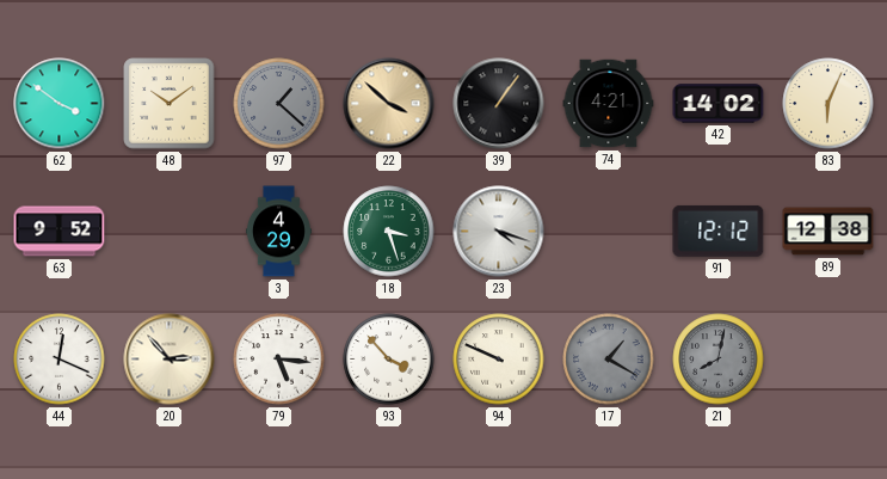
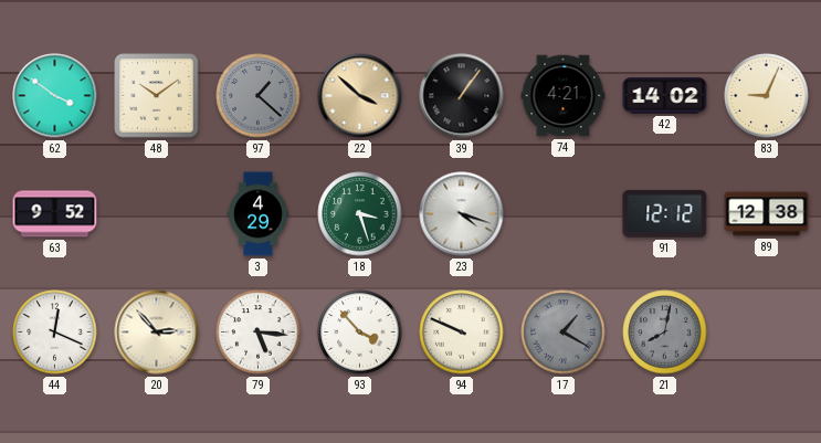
83: 6:04 -> 9:04 (767, 96)
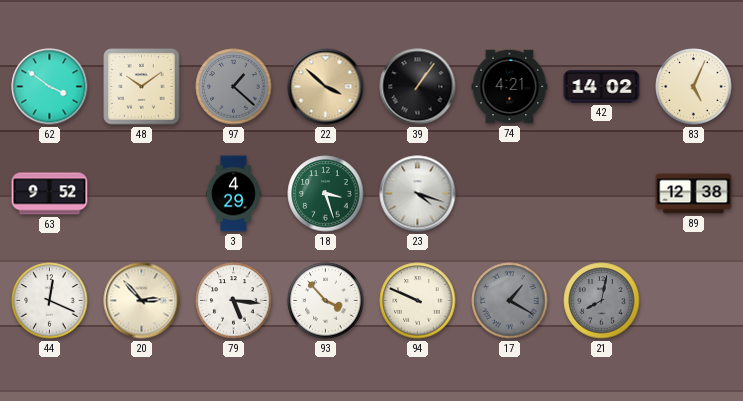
83: 9:04 -> 5:04 (694, 87)
91: 12:12 -> none (665, 213)
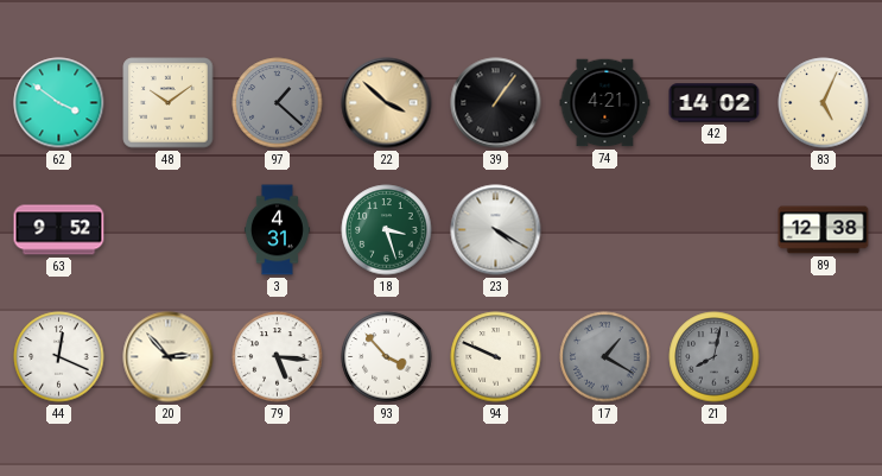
3: 4:29 -> 4:31 (277, 230)
23: 4:18 -> 4:20 (496, 230)
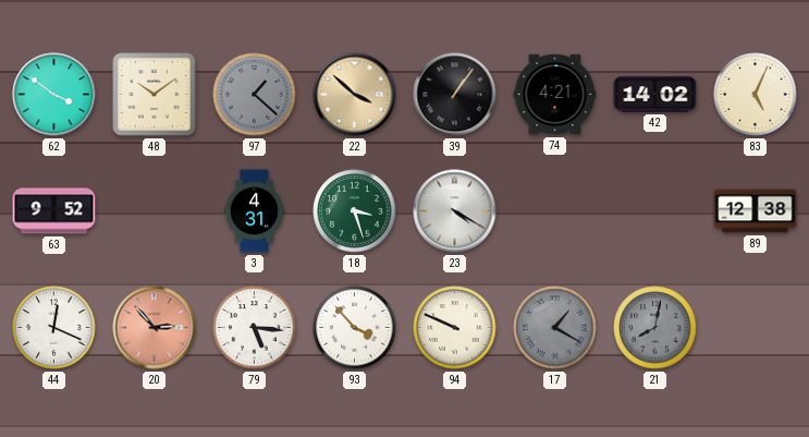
20 dial: cream -> salmon (155, 328)
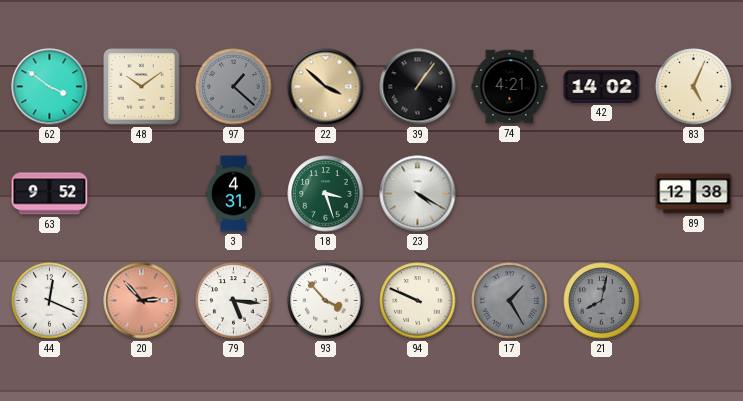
17: 1:20 -> 1:25 (510, 301)
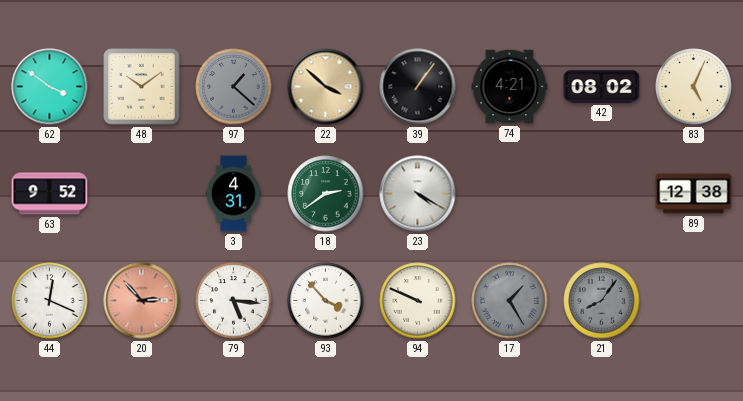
42: 14:02 -> 08:02 (602, 87)
18: 3:27 -> 2:39 (326, 194)
21: 8:02 -> 8:06 (602, 301)
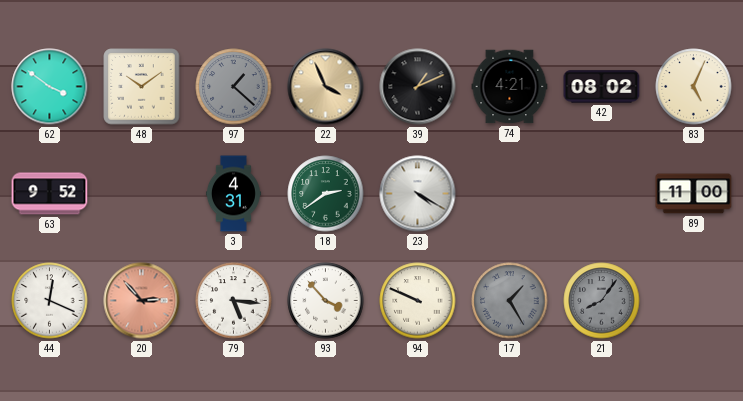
22: 3:52 -> 3:56 (326, 87)
39: 1:06 -> 1:11 (418, 87)
89: 12:38 -> 11:00 (694, 194)
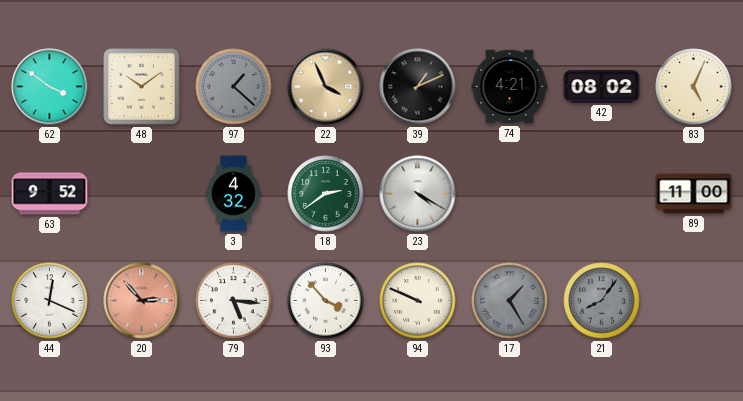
3: 4:31 -> 4:32 (233, 194)
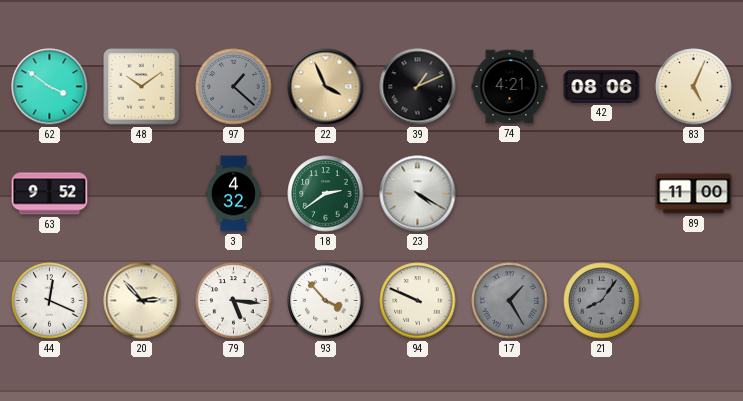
42: 08:02 -> 08:06 (602, 87)
20 dial: salmon -> cream (142, 301)
